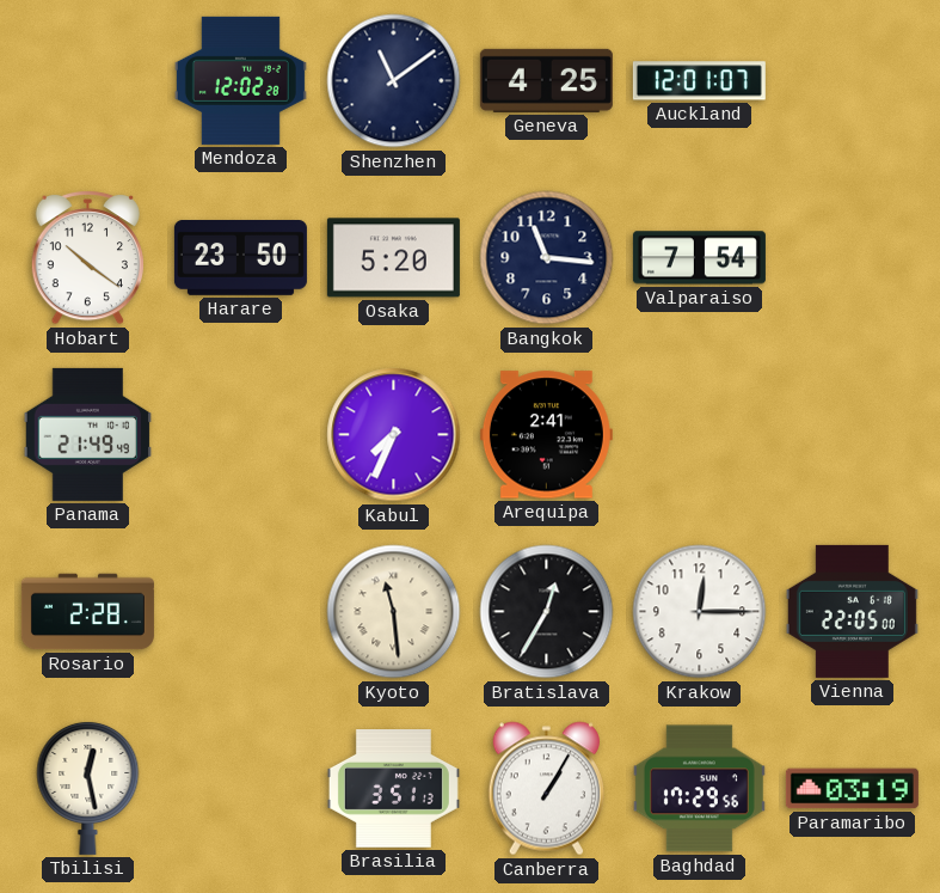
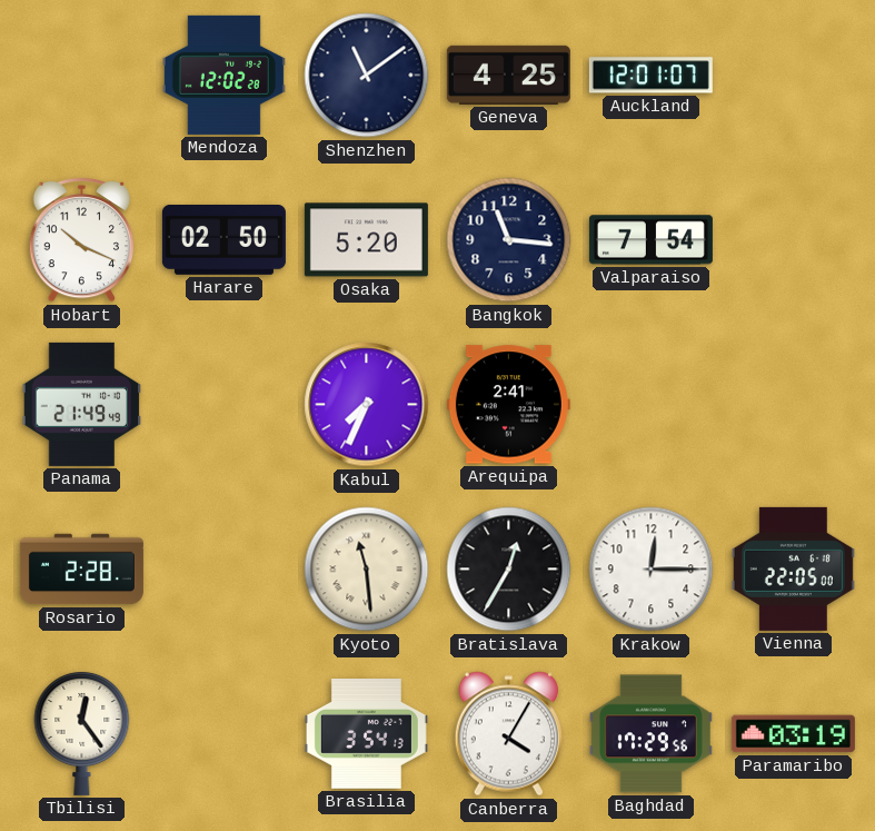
Hobart: 10:21 -> 10:19 (81, 239)
Harare: 23:50 -> 02:50 (223, 240)
Tbilisi: 12:28 -> 12:24 (82, 733)
Brasilia: 3:51 -> 3:54 (366, 734)
Canberra: 1:05 -> 4:05 (508, 734)
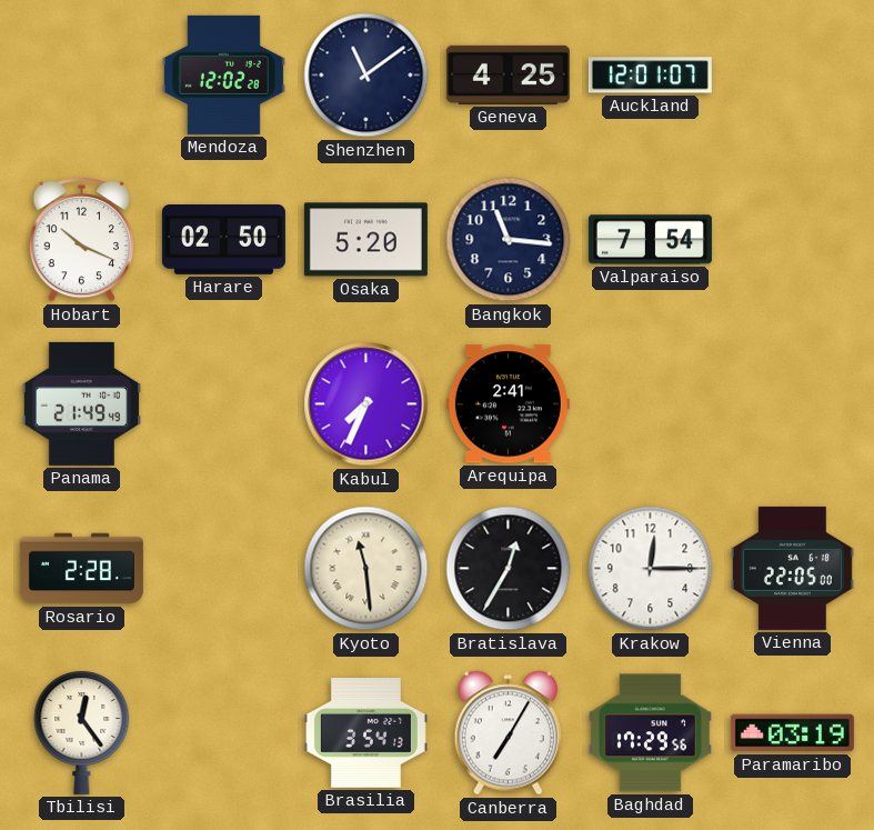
Canberra: 4:05 -> 7:05 (508, 733)
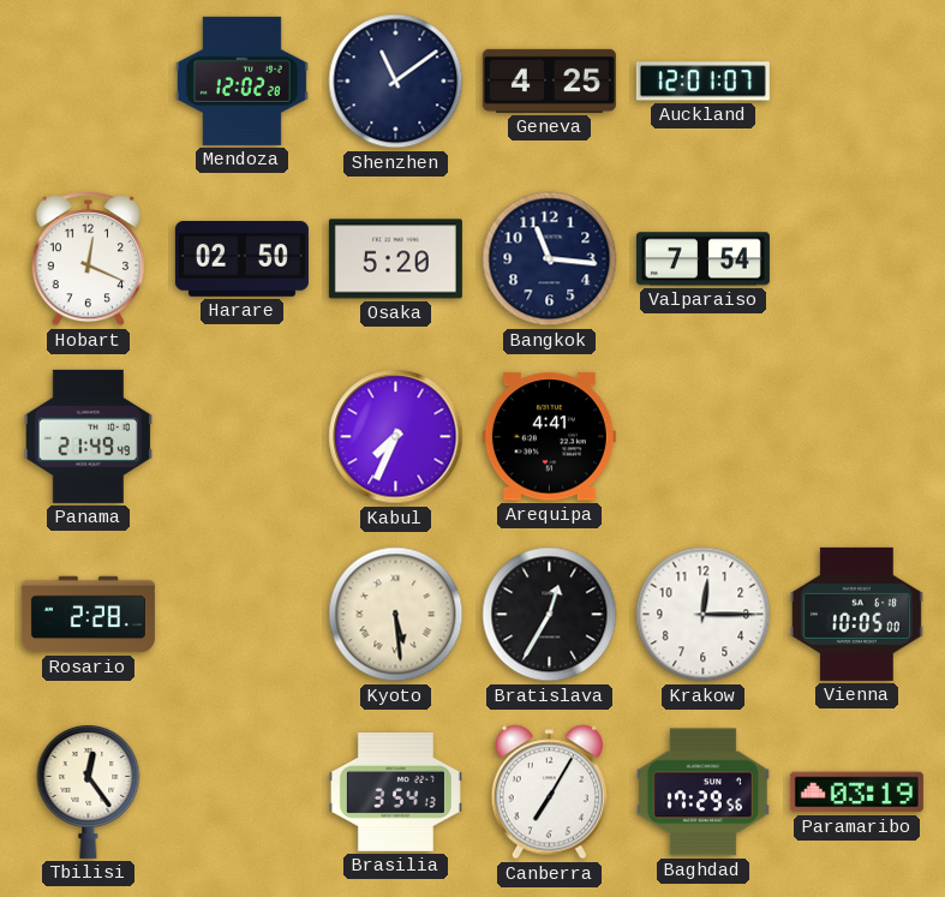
Hobart: 10:19 -> 12:19 (88, 258)
Arequipa: 2:41 -> 4:41 (549, 437)
Kyoto: 11:29 -> 5:29 (396, 615)
Vienna: 22:05 -> 10:05 (856, 614)
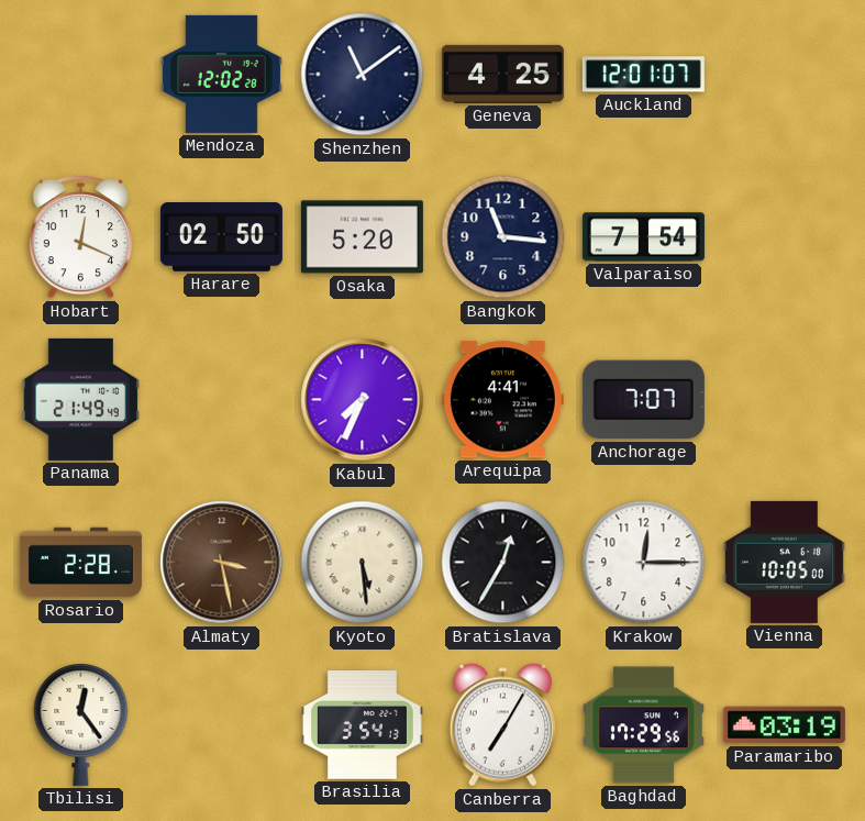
Anchorage: none -> 7:07 (643, 400)
Almaty: none -> 3:28 (222, 563)
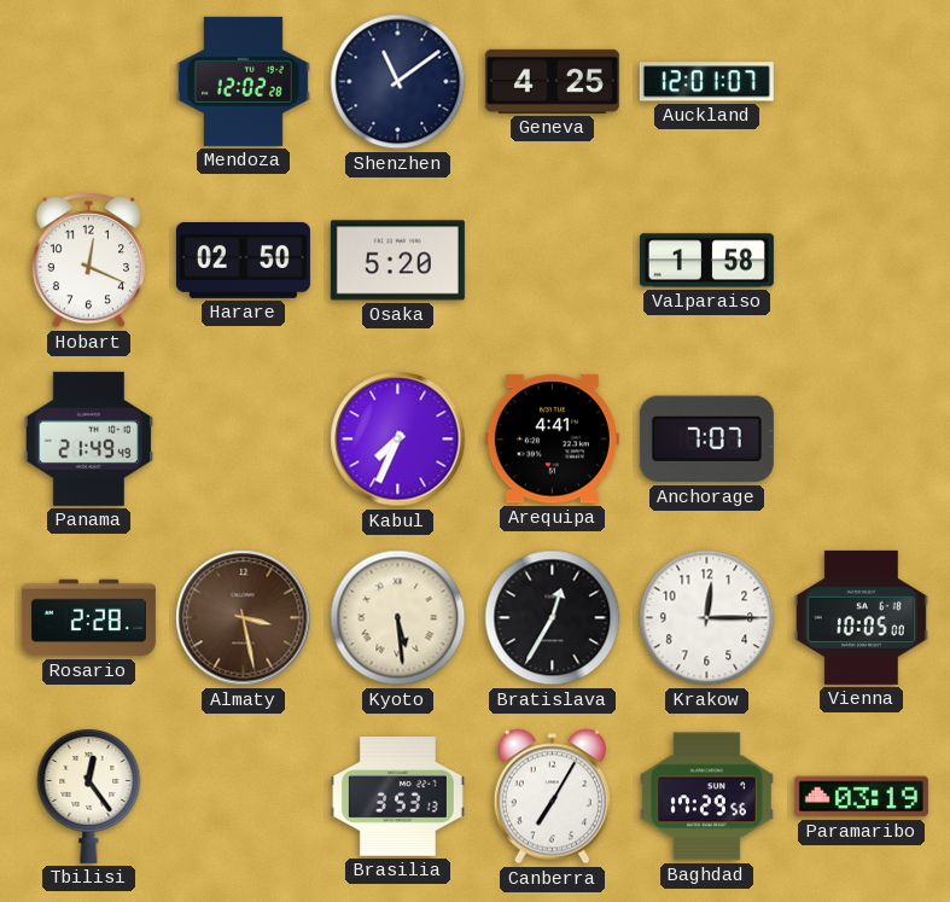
Bangkok: 11:16 -> none (503, 237)
Valparaiso: 7:54 -> 1:58 (706, 261)
Brasilia: 3:54 -> 3:53 (397, 797)
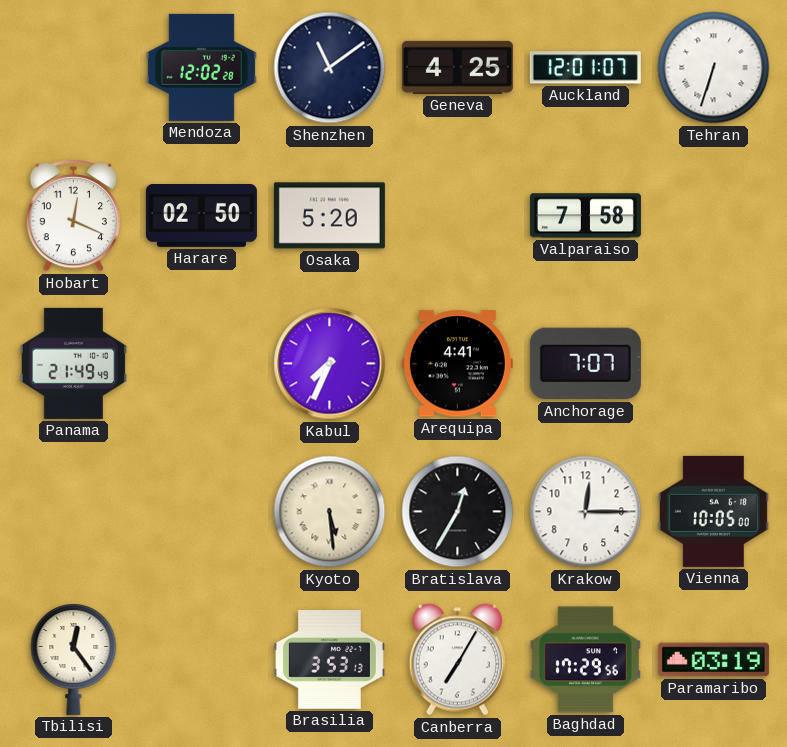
Tehran: none -> 6:33 (714, 68)
Valparaiso: 1:58 -> 7:58 (585, 216)
Rosario: 2:28 -> none (88, 618)
Almaty: 3:28 -> none (244, 618)
